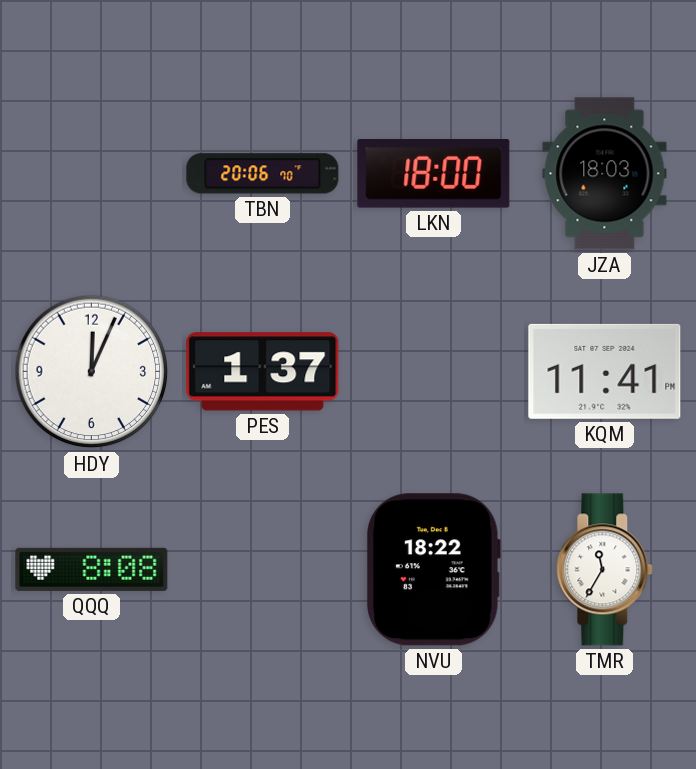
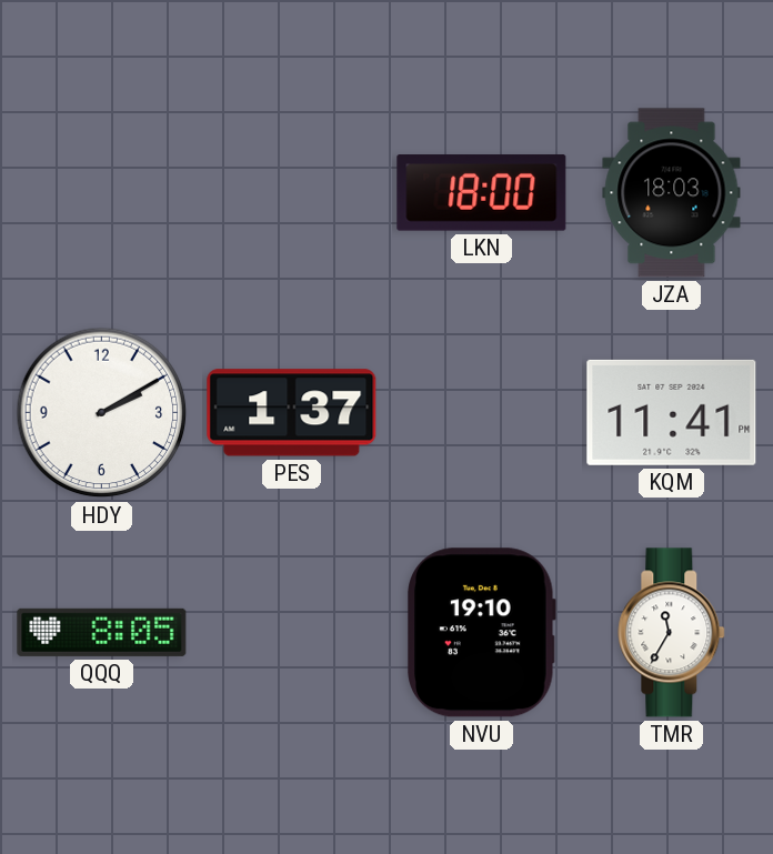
TBN: 20:06 -> none (263, 174)
HDY: 12:04 -> 2:10 (102, 413)
QQQ: 8:08 -> 8:05 (102, 632)
NVU: 18:22 -> 19:10 (482, 633)
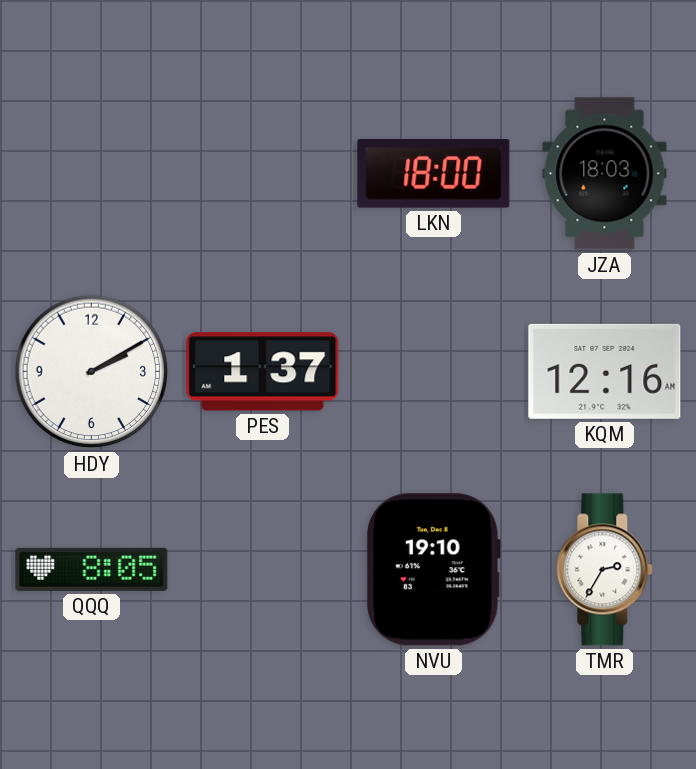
KQM: 11:41 -> 12:16 (605, 371)
TMR: 11:35 -> 2:35 (605, 570)
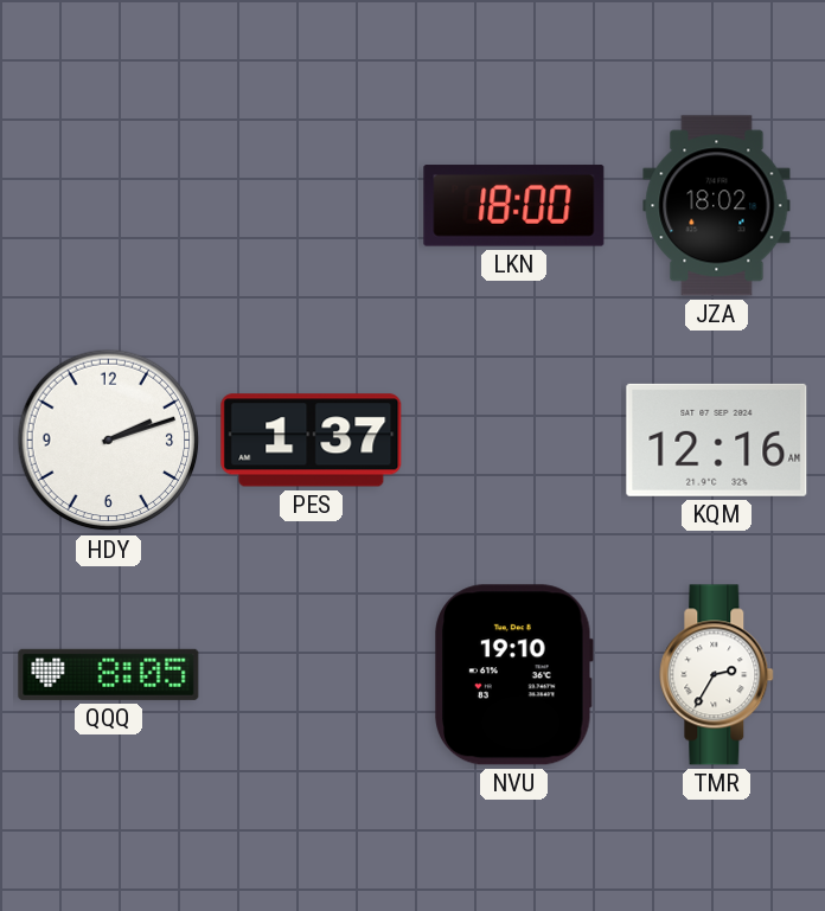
JZA: 18:03 -> 18:02 (717, 206)
HDY: 2:10 -> 2:12 (109, 441)
